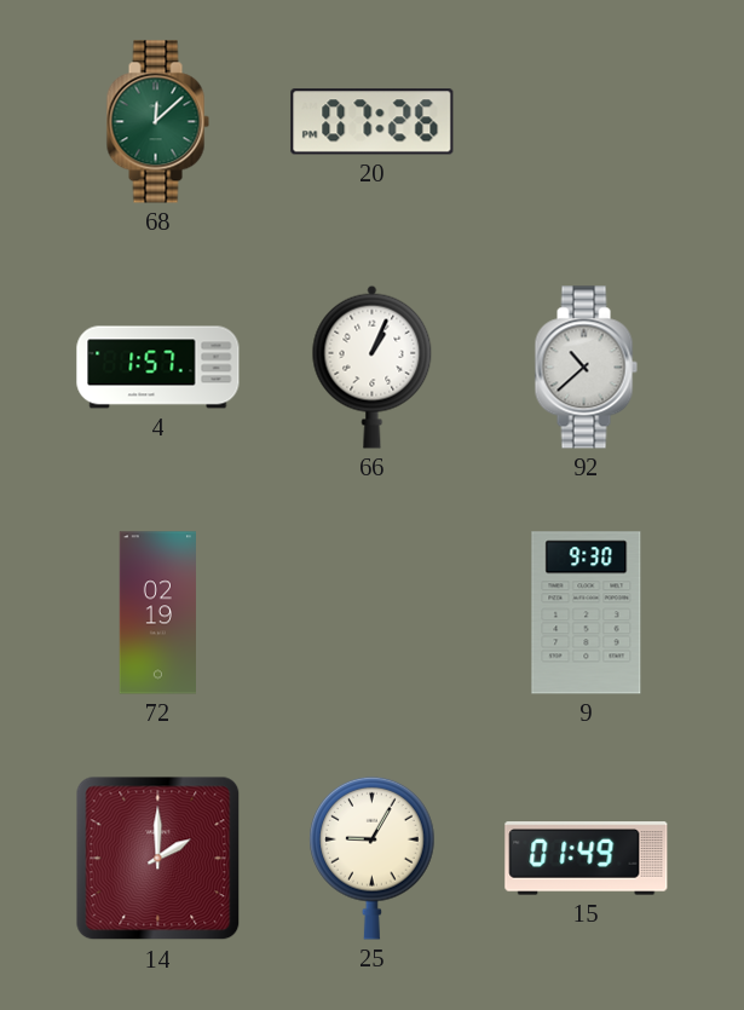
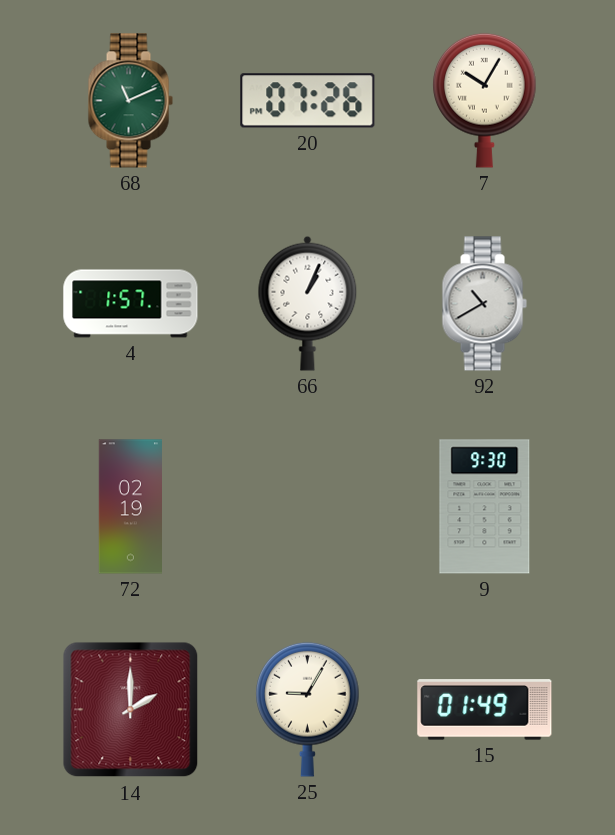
68: 12:08 -> 11:11 (130, 101)
7: none -> 10:05 (485, 100)
92: 10:38 -> 10:40 (484, 304)
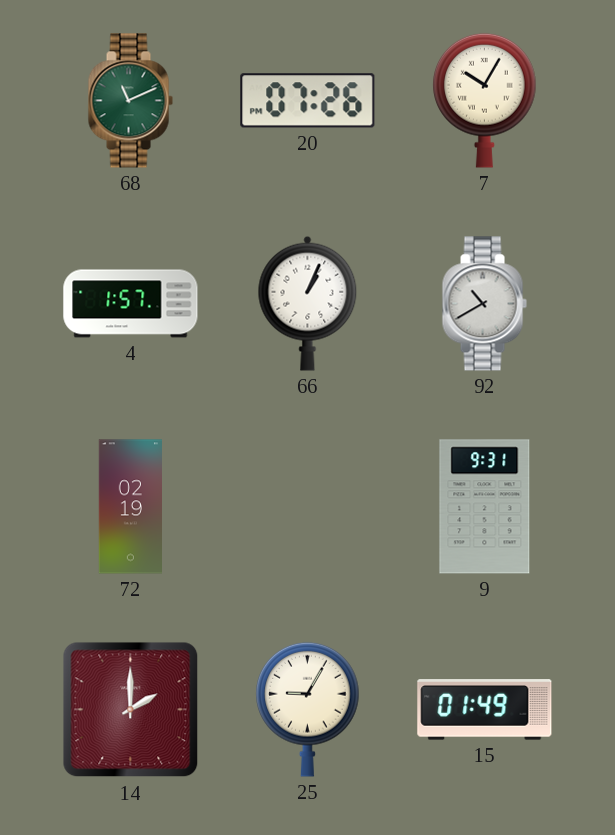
9: 9:30 -> 9:31 (485, 507)
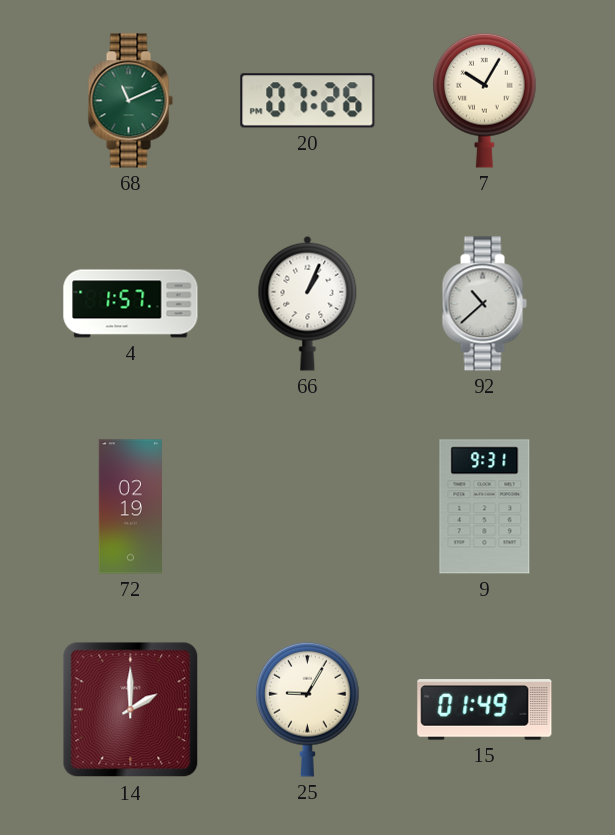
92: 10:40 -> 10:38 (484, 304)
